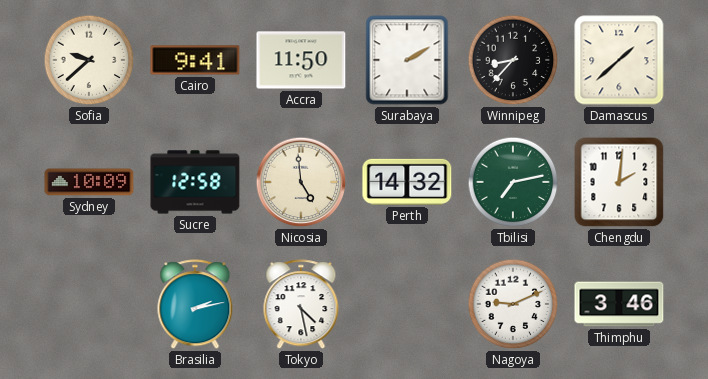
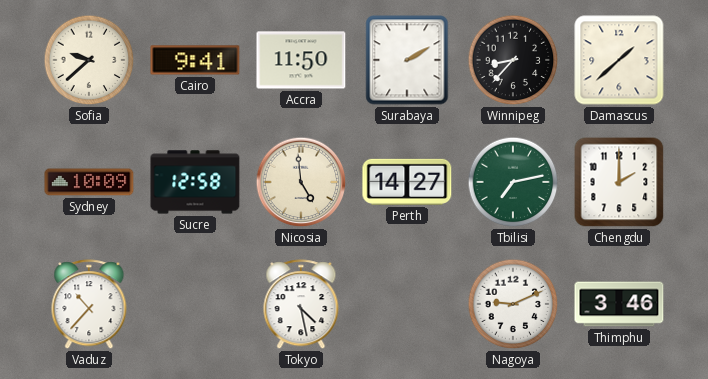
Perth: 14:32 -> 14:27 (407, 182)
Chengdu: 2:01 -> 2:00 (619, 182)
Vaduz: none -> 10:37 (89, 305)
Brasilia: 2:13 -> none (195, 305)
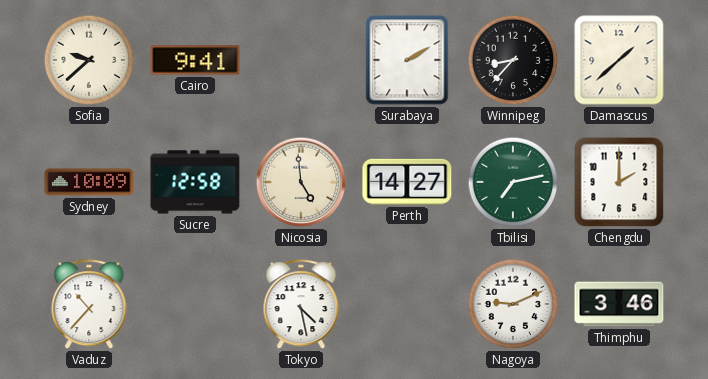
Accra: 11:50 -> none (301, 60)
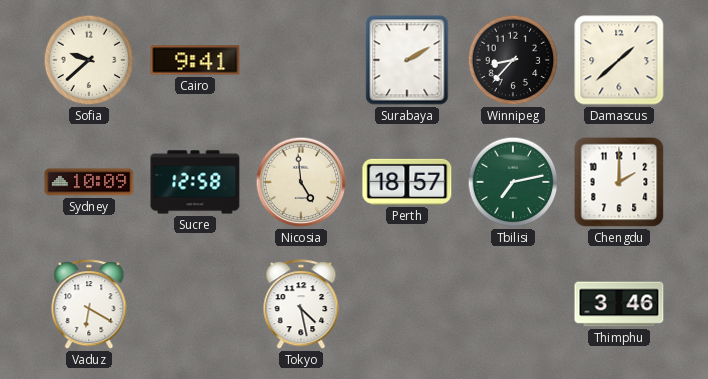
Perth: 14:27 -> 18:57 (407, 182)
Vaduz: 10:37 -> 6:20 (89, 305)
Nagoya: 9:11 -> none (513, 304)
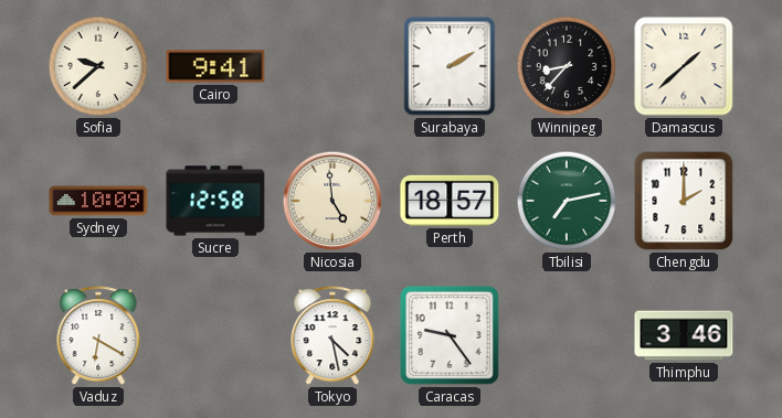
Caracas: none -> 9:24 (450, 335)
